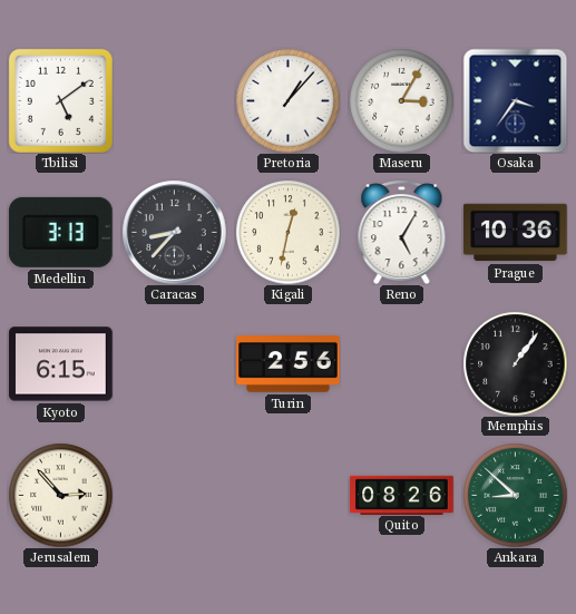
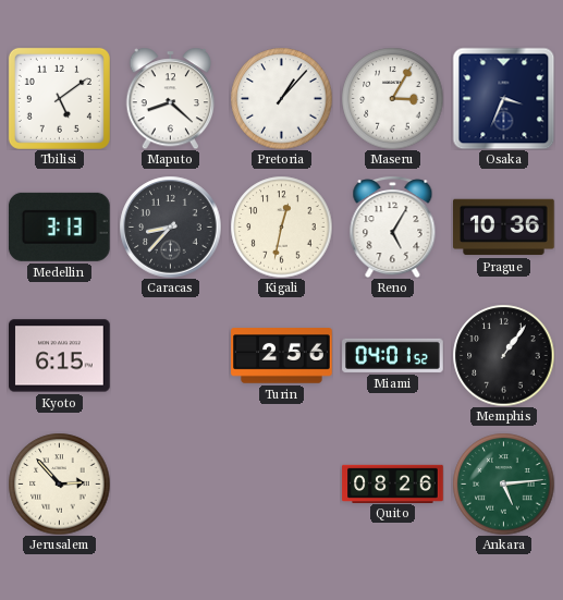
Maputo: none -> 8:22 (171, 98)
Osaka: 3:36 -> 3:34 (503, 98)
Miami: none -> 04:01 (393, 355)
Ankara: 8:52 -> 5:14 (503, 483)
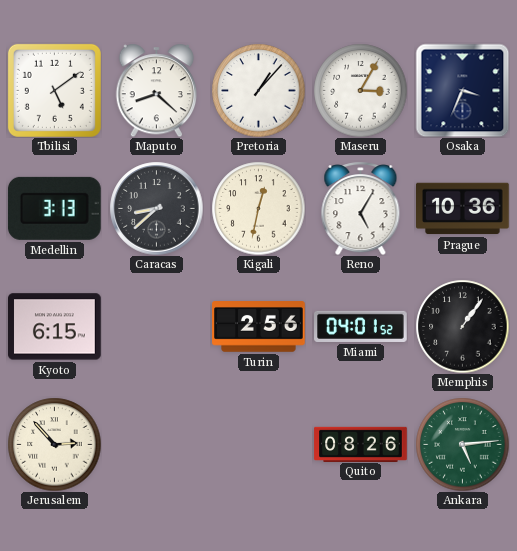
Caracas: 8:37 -> 8:38 (156, 208)
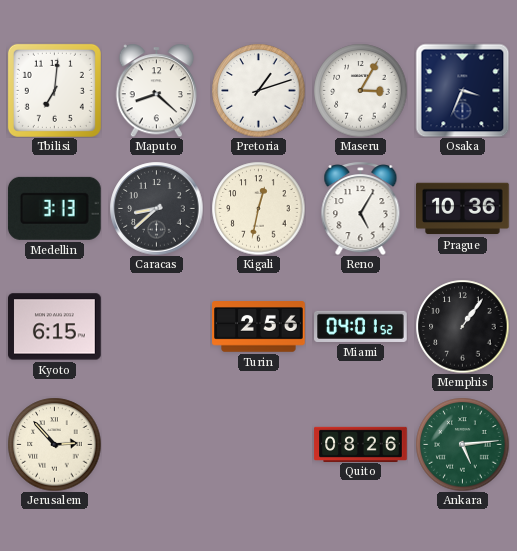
Tbilisi: 5:09 -> 7:01 (54, 90)
Pretoria: 1:07 -> 1:12 (258, 90)
